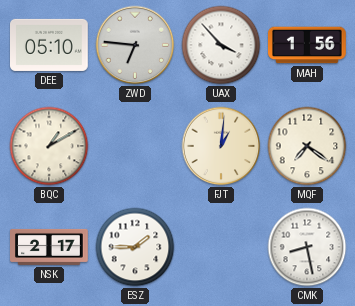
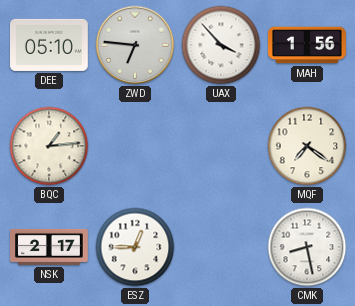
BQC: 1:10 -> 1:14 (49, 146)
FJT: 1:01 -> none (221, 146)
ESZ: 1:45 -> 12:45 (135, 247)
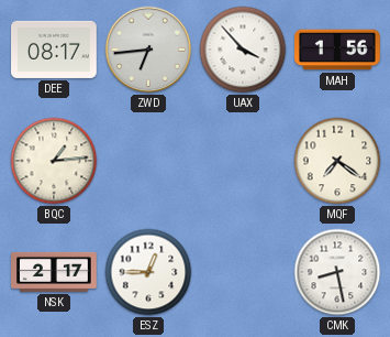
DEE: 05:10 -> 08:17 (55, 50)
ZWD: 6:46 -> 6:44 (148, 50)
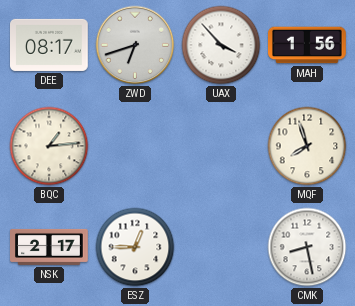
ZWD: 6:44 -> 6:42 (135, 45)
MQF: 7:21 -> 7:57 (307, 146)
